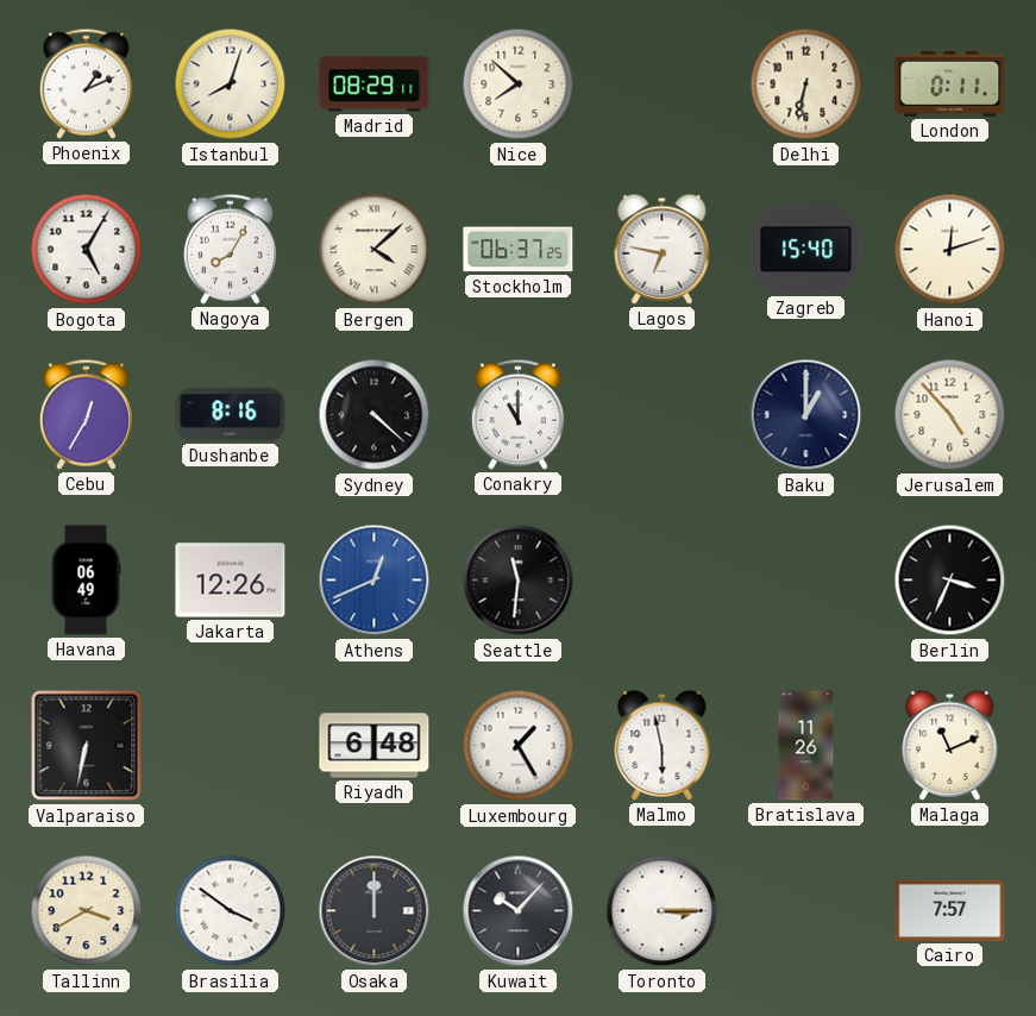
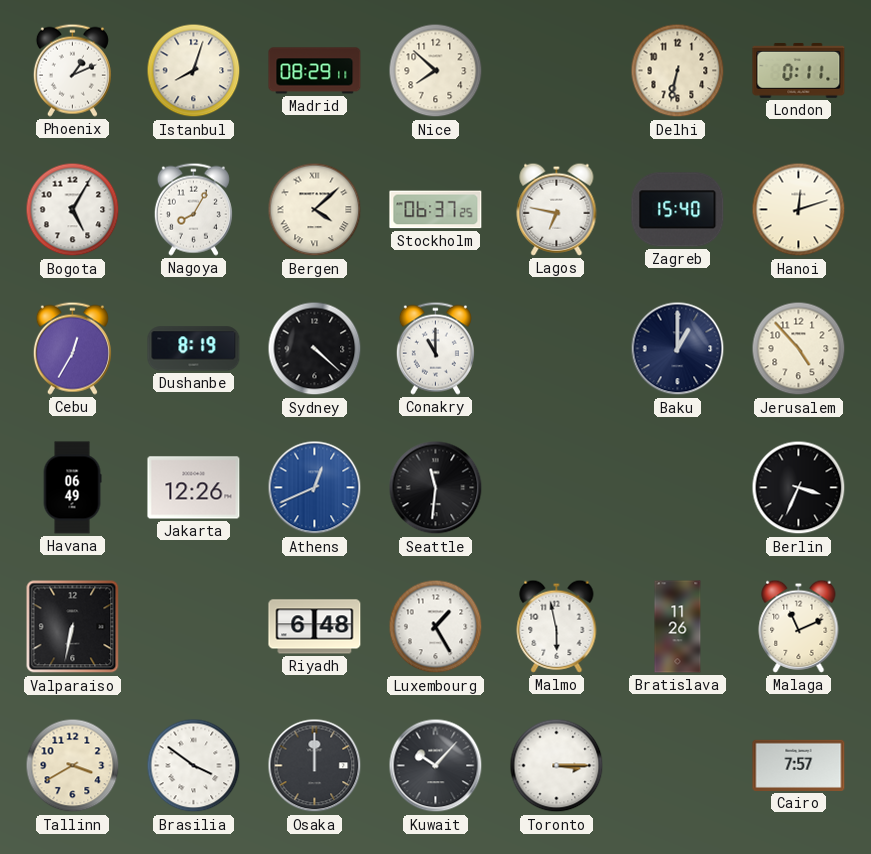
Dushanbe: 8:16 -> 8:19 (194, 349)
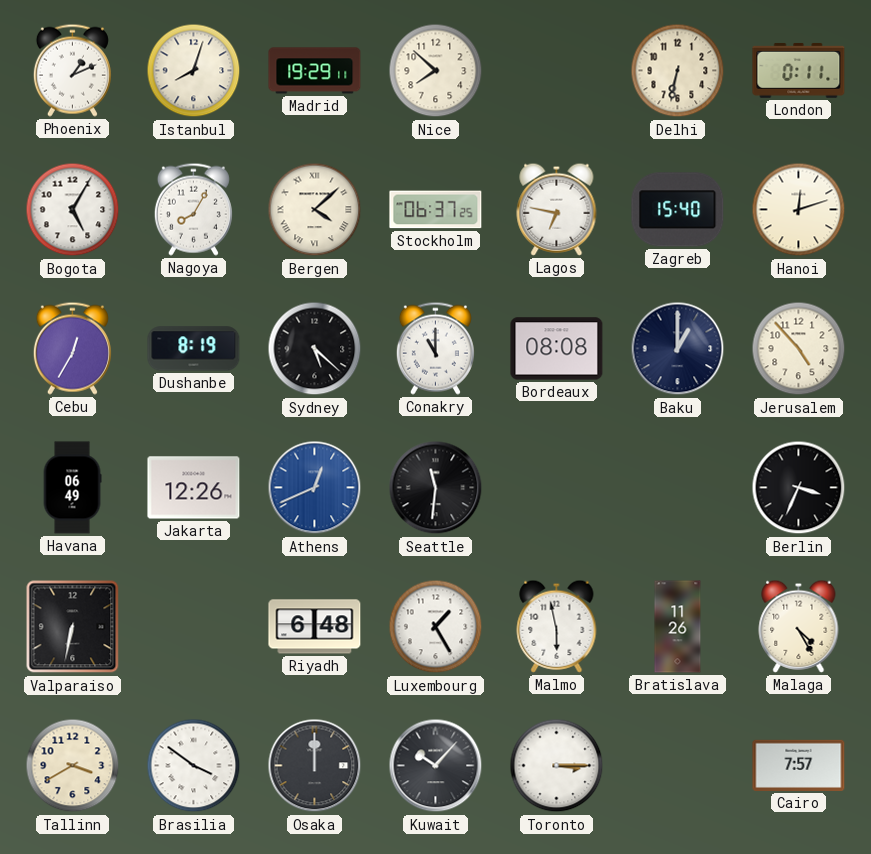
Madrid: 08:29 -> 19:29 (315, 71)
Sydney: 4:22 -> 5:22 (315, 349)
Bordeaux: none -> 08:08 (557, 349)
Malaga: 11:11 -> 4:25 (799, 626)
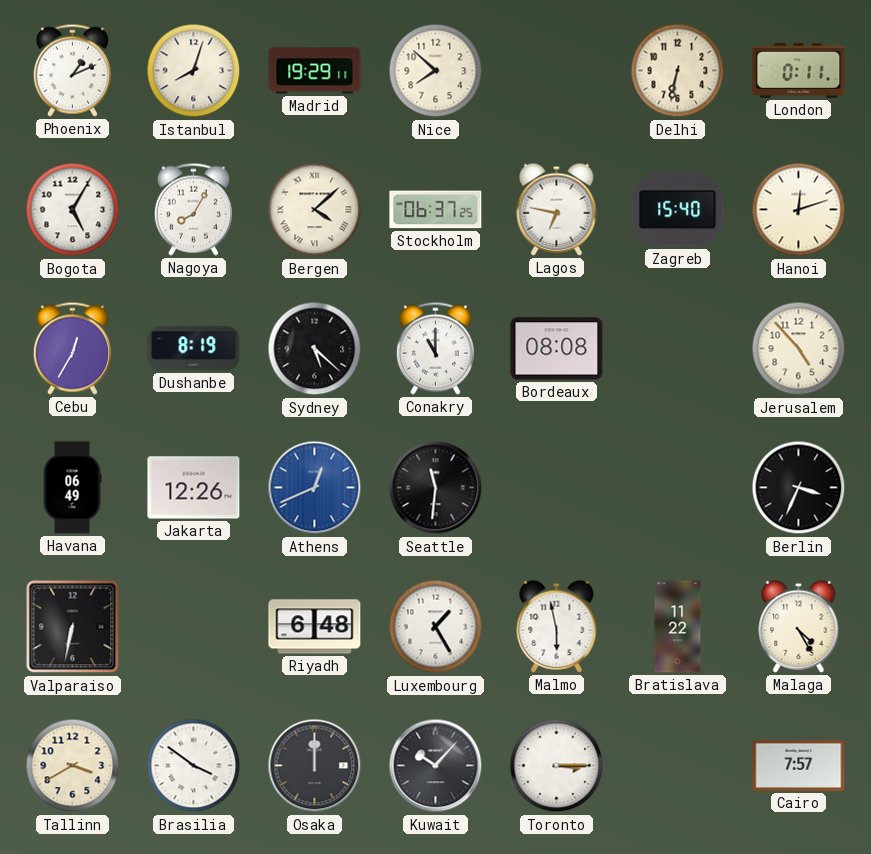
Baku: 1:00 -> none (678, 349)
Bratislava: 11:26 -> 11:22 (678, 627)
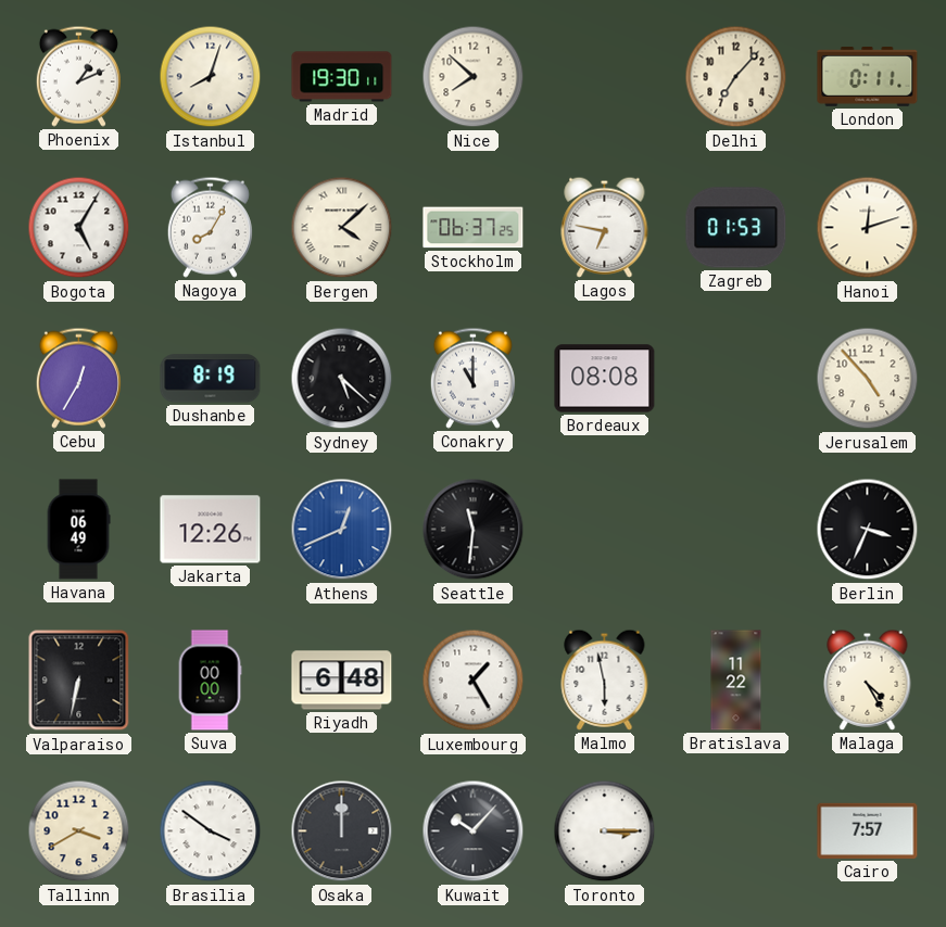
Madrid: 19:29 -> 19:30 (342, 77)
Delhi: 6:32 -> 7:07 (736, 77)
Zagreb: 15:40 -> 01:53 (736, 228)
Suva: none -> 00:00 (210, 681)
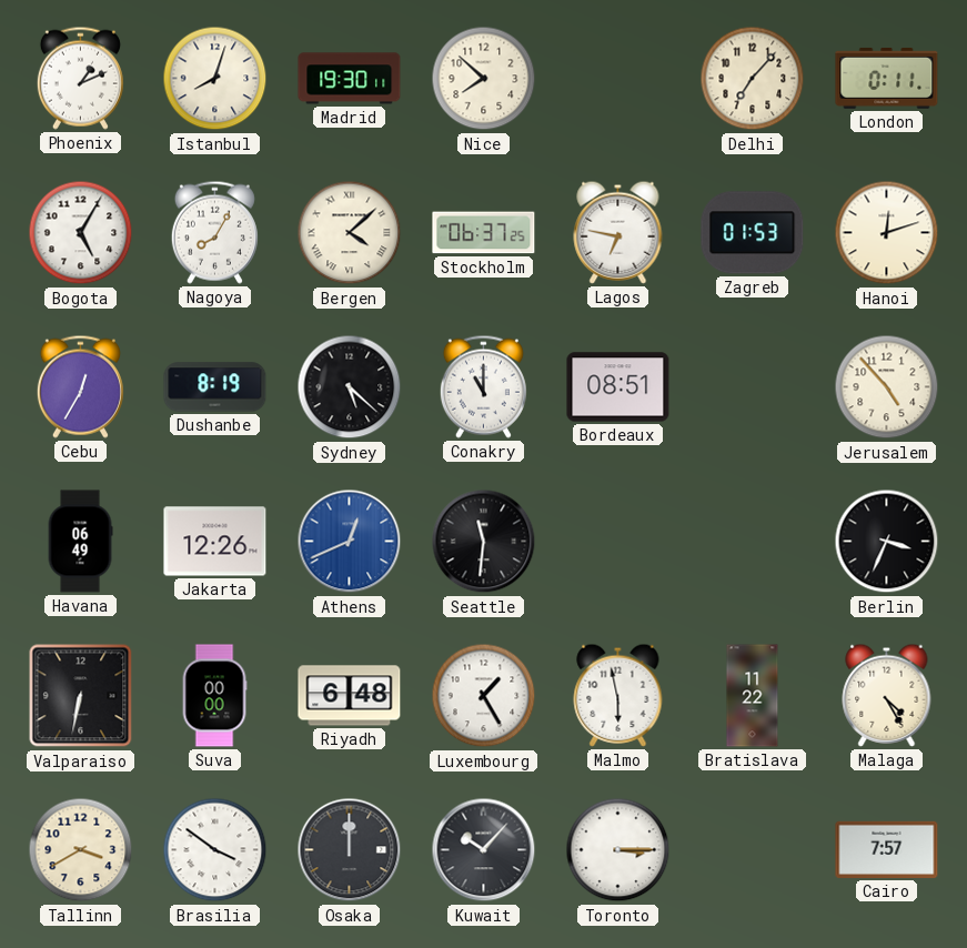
Bordeaux: 08:08 -> 08:51 (618, 387)
